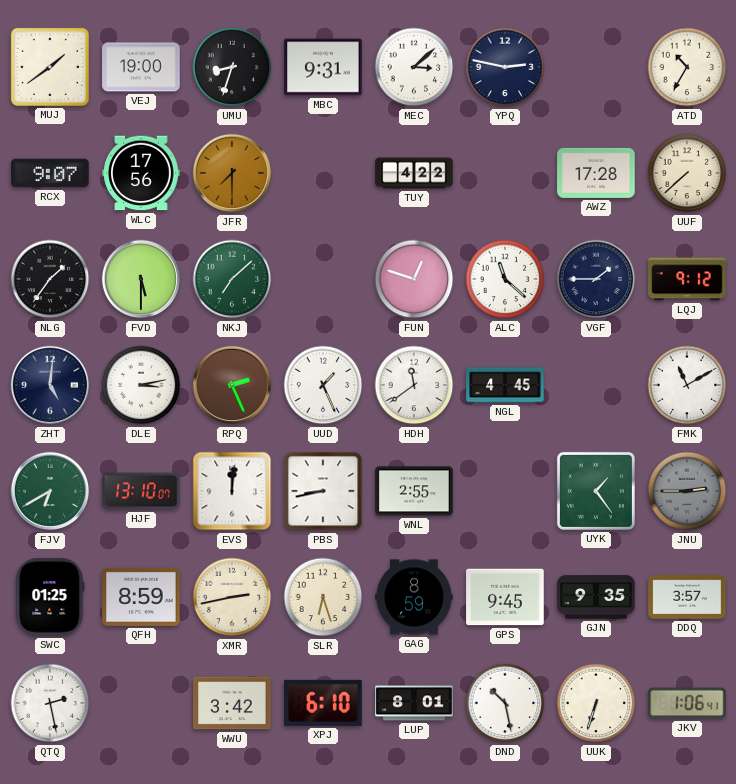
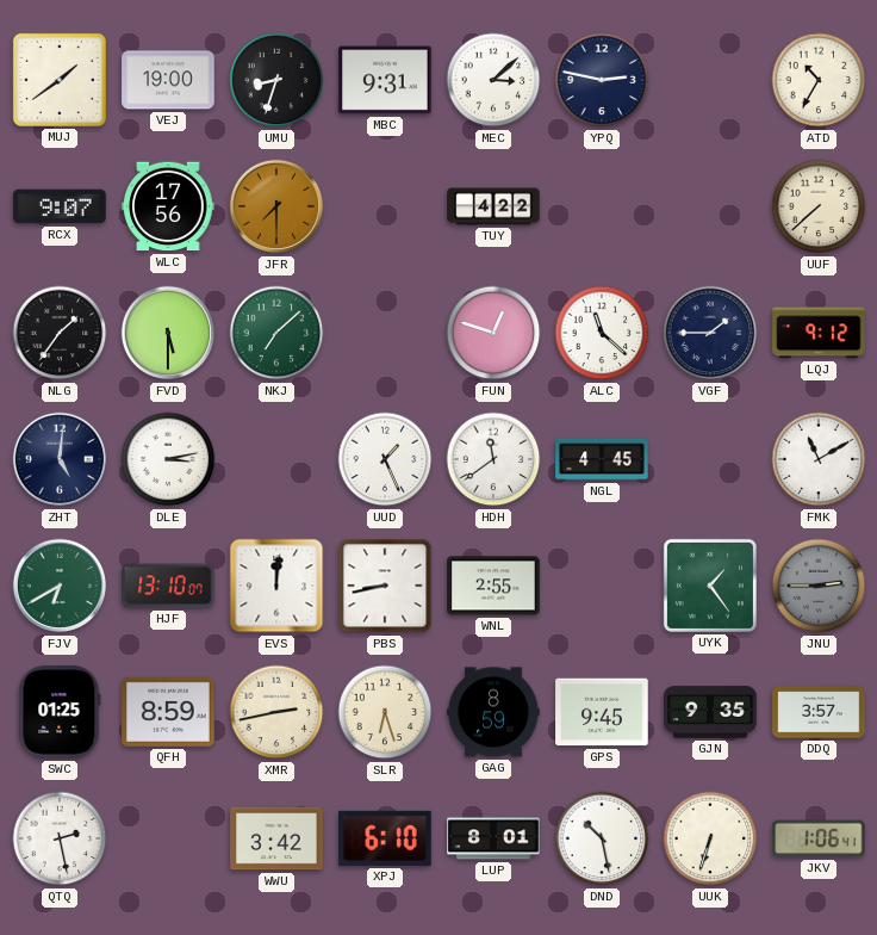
AWZ: 17:28 -> none (596, 173)
RPQ: 2:26 -> none (232, 385)
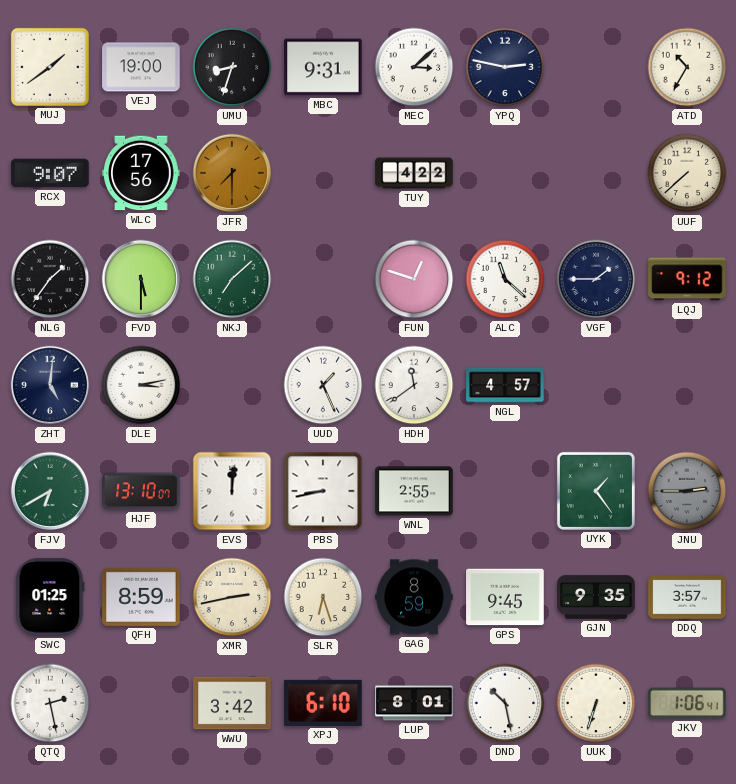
NGL: 4:45 -> 4:57 (505, 385)
FMK: 11:10 -> none (819, 459)
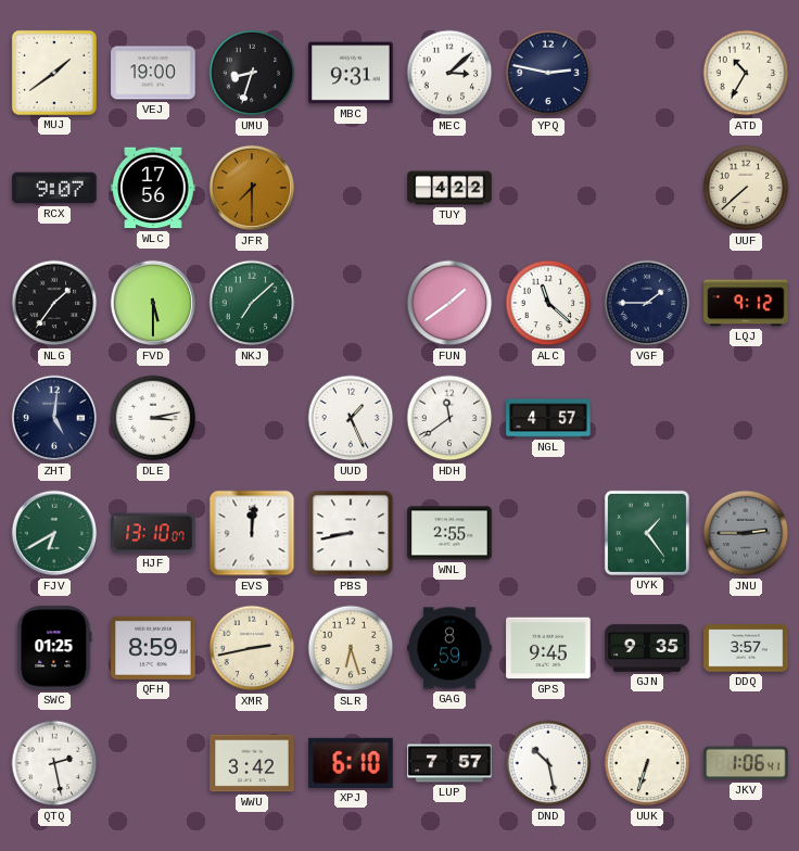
FUN: 12:48 -> 1:39 (449, 303)
LUP: 8:01 -> 7:57 (449, 763)
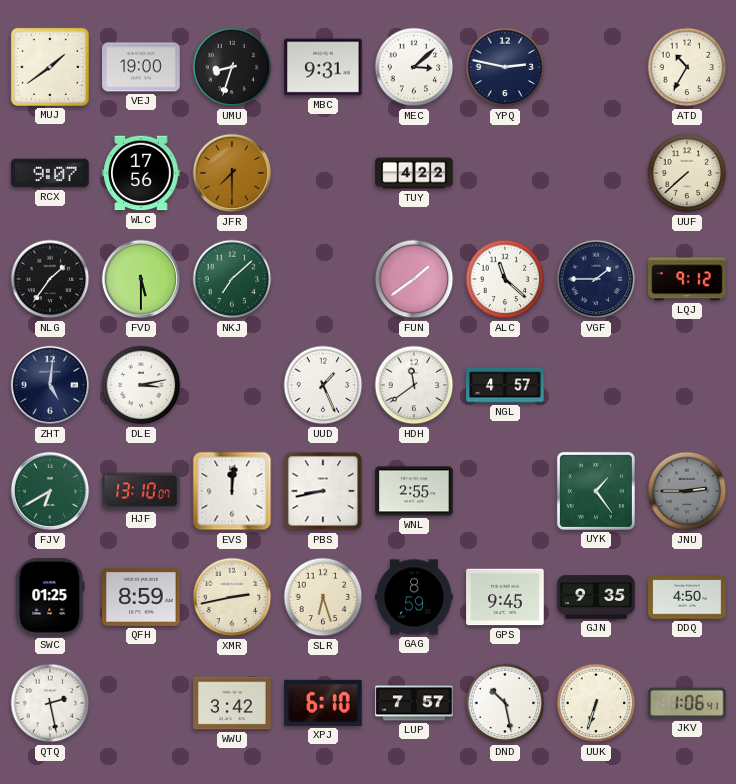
DDQ: 3:57 -> 4:50 (687, 597)
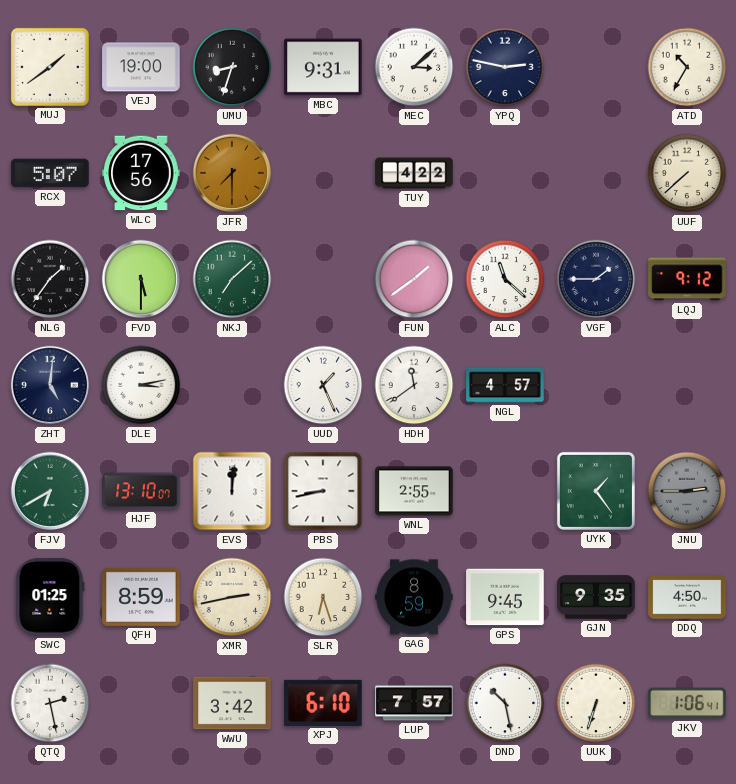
RCX: 9:07 -> 5:07 (50, 173)
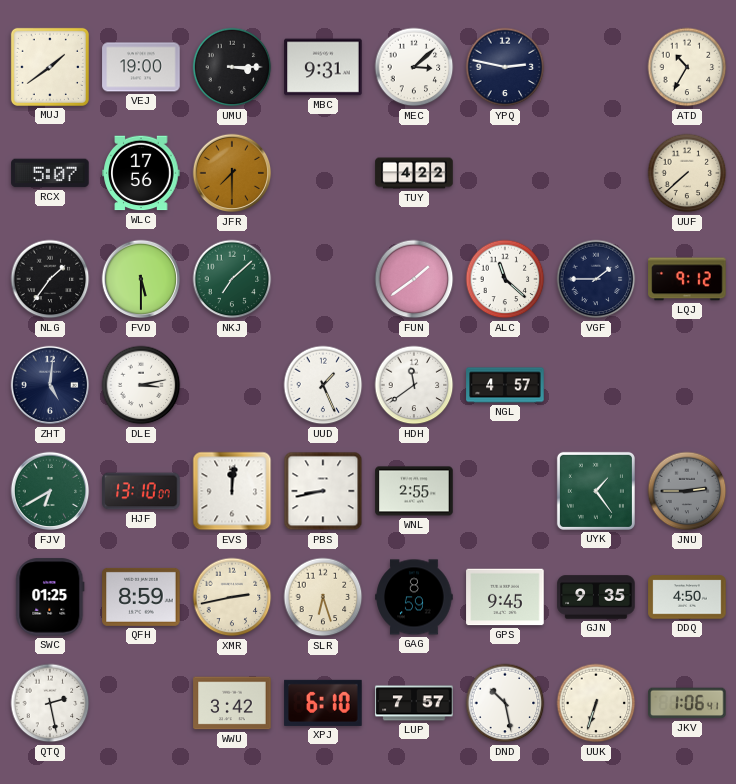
UMU: 8:33 -> 3:15 (232, 67)
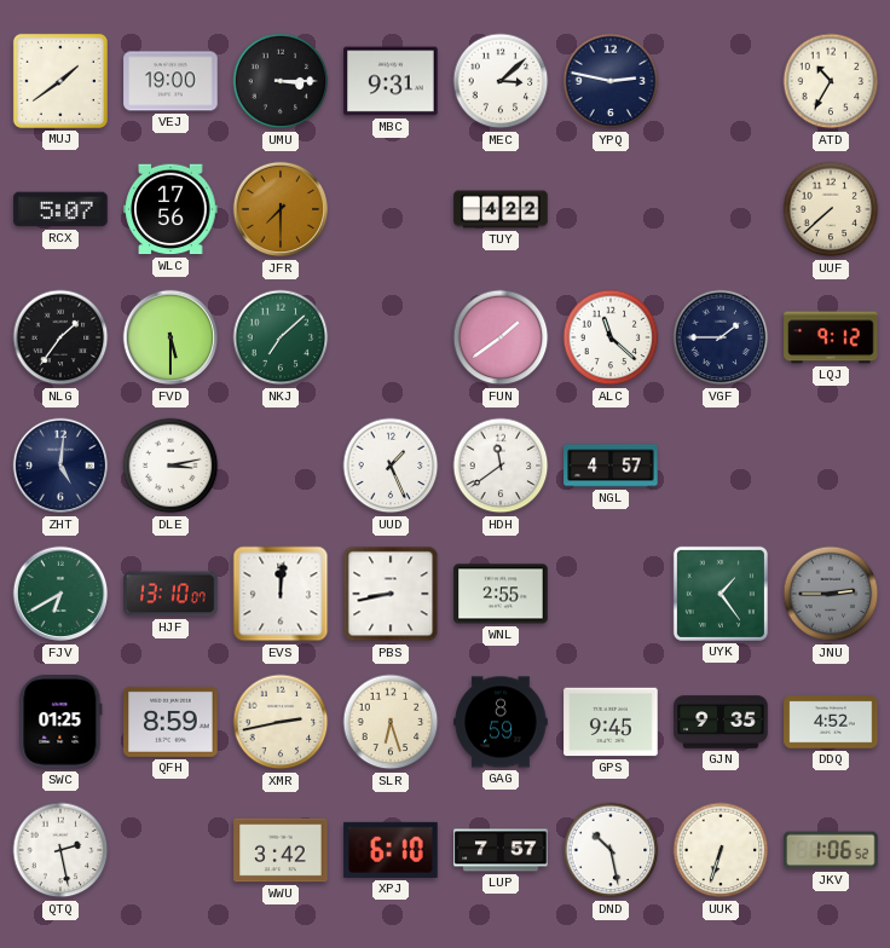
DDQ: 4:50 -> 4:52 (831, 722)
JKV: 1:06:41 -> 1:06:52 (831, 850)
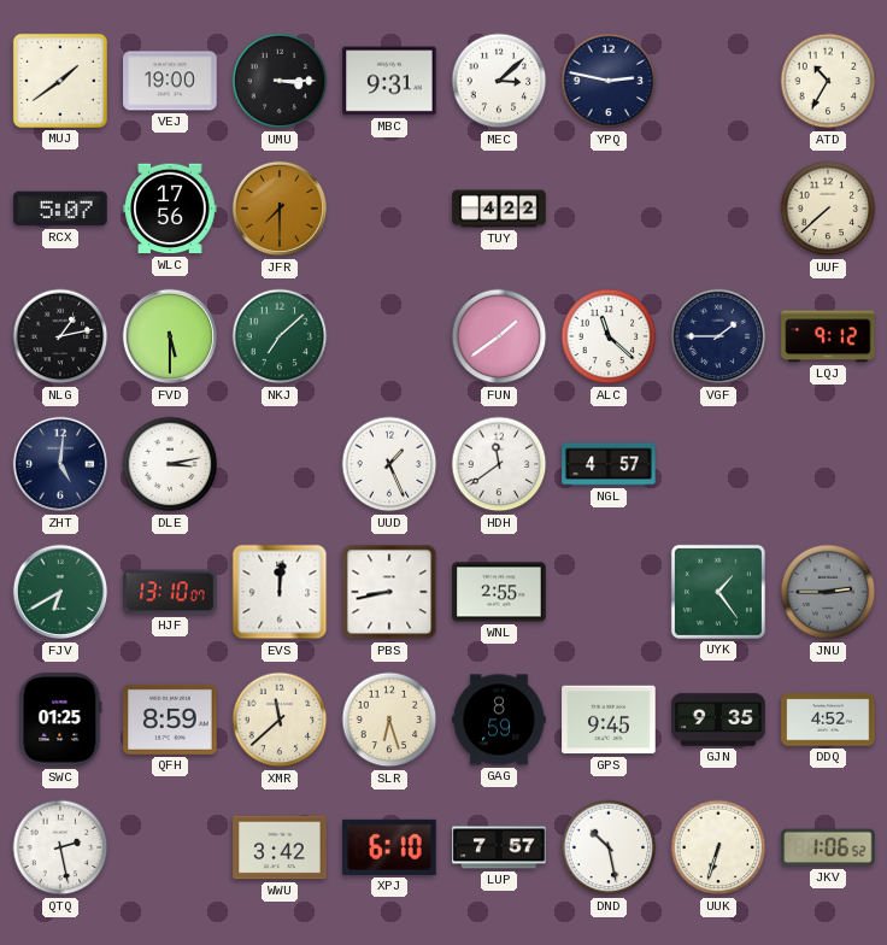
NLG: 1:36 -> 1:13 (60, 336)
XMR: 2:43 -> 11:38 (280, 720)
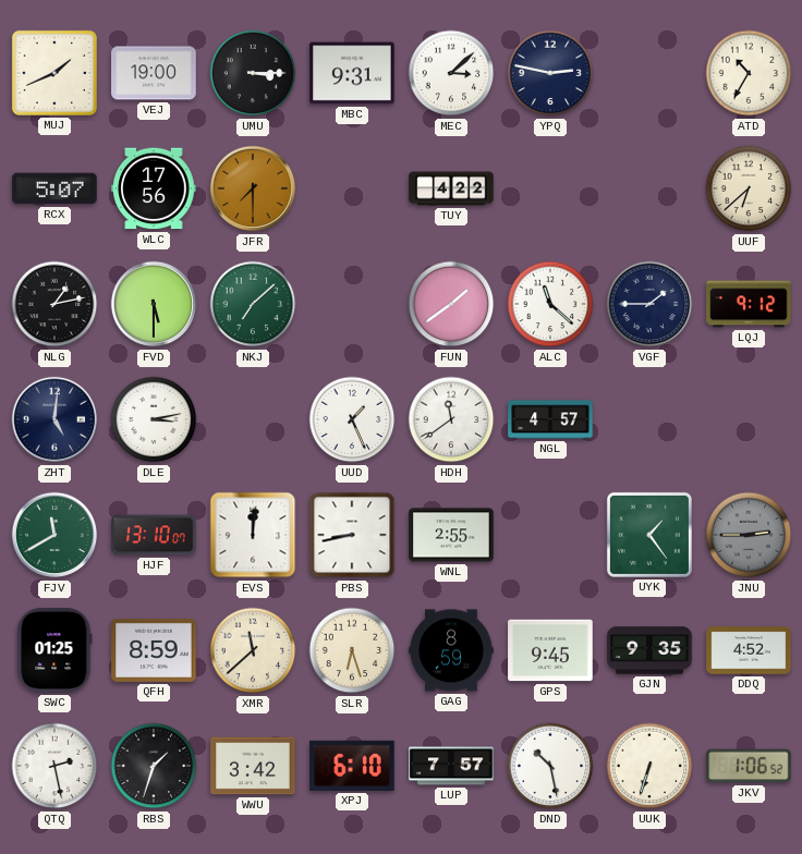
MUJ: 1:39 -> 1:41 (54, 73)
UUF: 7:38 -> 6:38 (749, 188)
FJV: 6:40 -> 11:40 (54, 535)
RBS: none -> 1:33 (154, 766)
